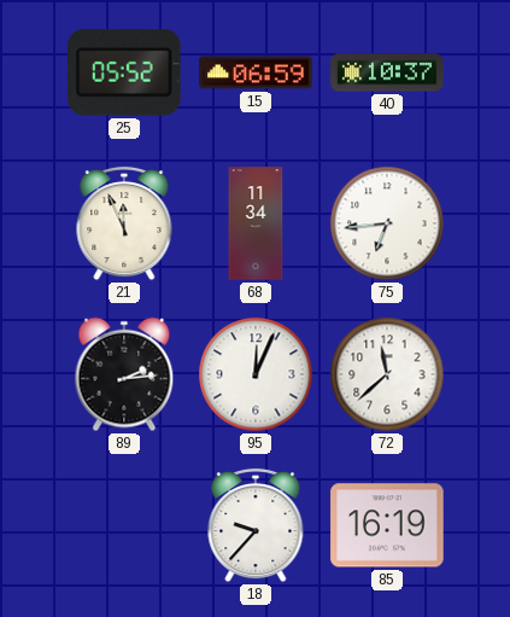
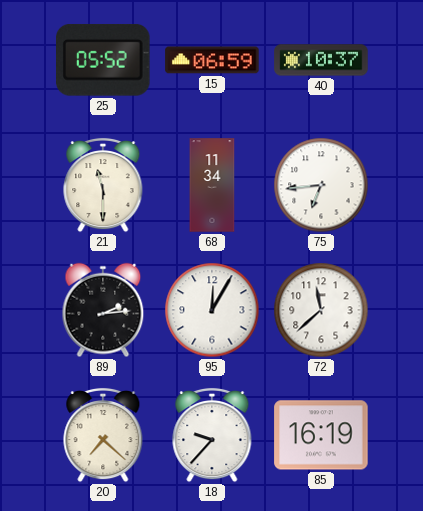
21: 11:56 -> 11:30 (103, 185)
95: 12:04 -> 12:05 (212, 310)
20: none -> 7:22 (103, 435)
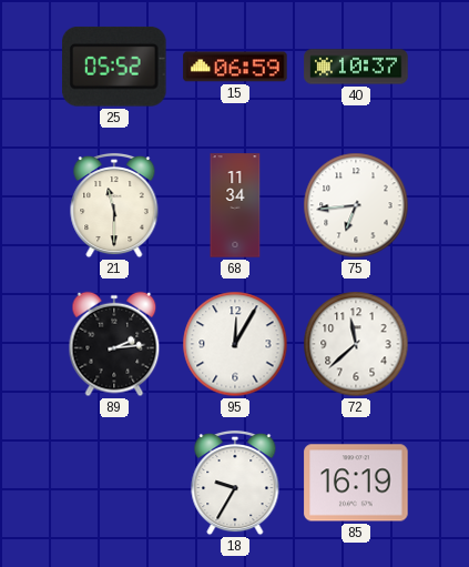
20: 7:22 -> none (103, 435)
18: 9:37 -> 9:35 (235, 483)
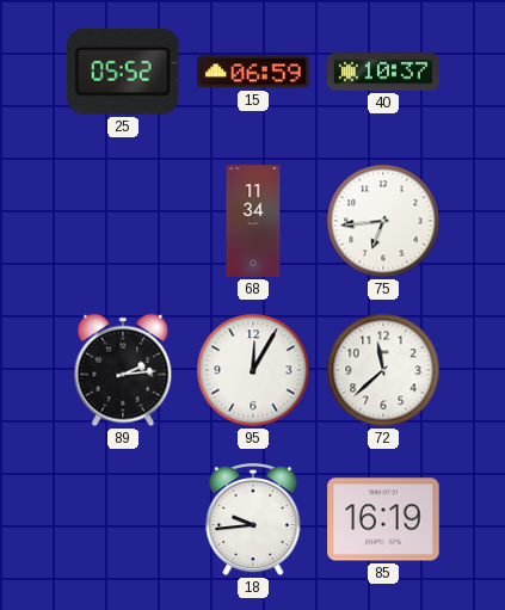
21: 11:30 -> none (114, 205)
18: 9:35 -> 9:44 (253, 519)
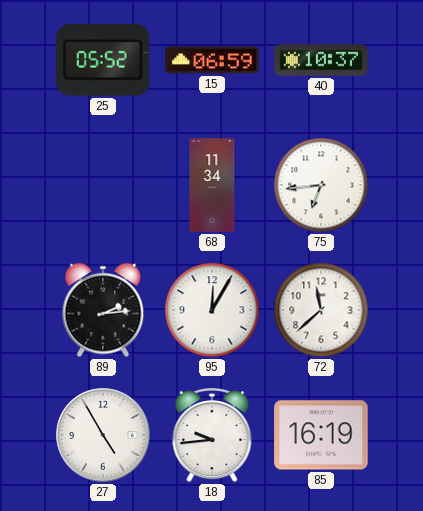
27: none -> 4:55 (103, 435)
